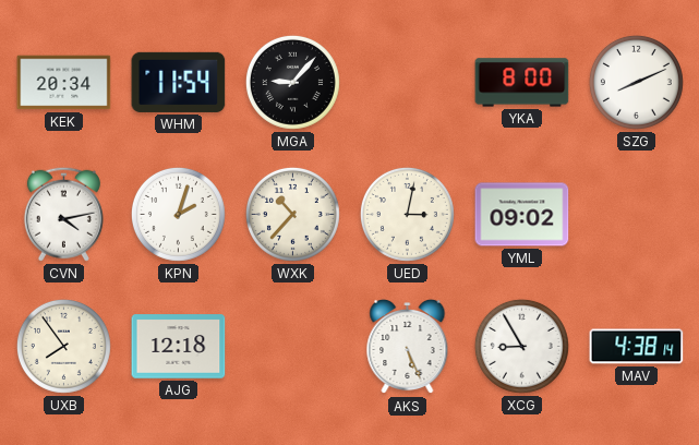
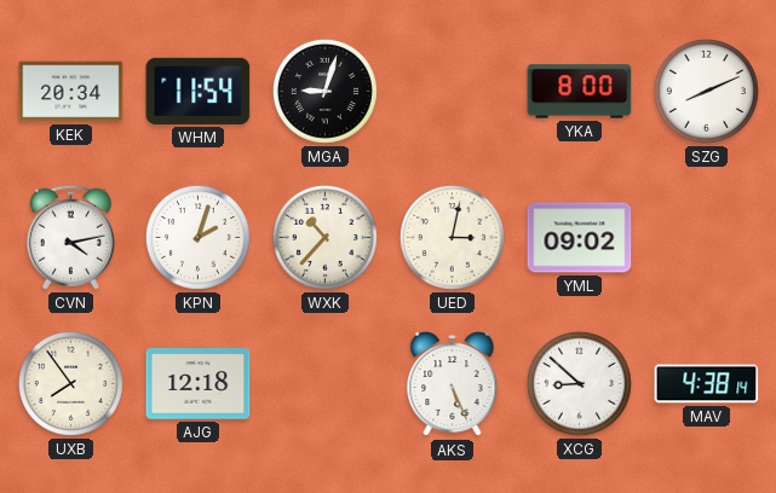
MGA: 9:07 -> 9:03 (324, 91)
XCG: 8:55 -> 8:52 (579, 383)
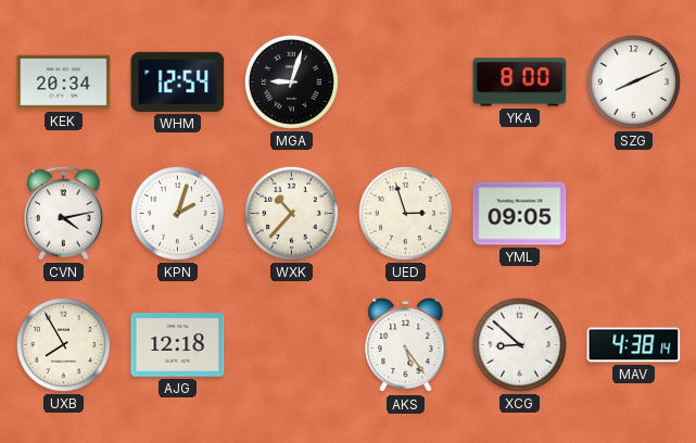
WHM: 11:54 -> 12:54 (178, 81)
UED: 3:02 -> 2:57 (405, 213)
YML: 09:02 -> 09:05 (520, 214)
UXB: 7:54 -> 7:55 (63, 344)
AKS: 5:26 -> 5:24 (406, 345)
